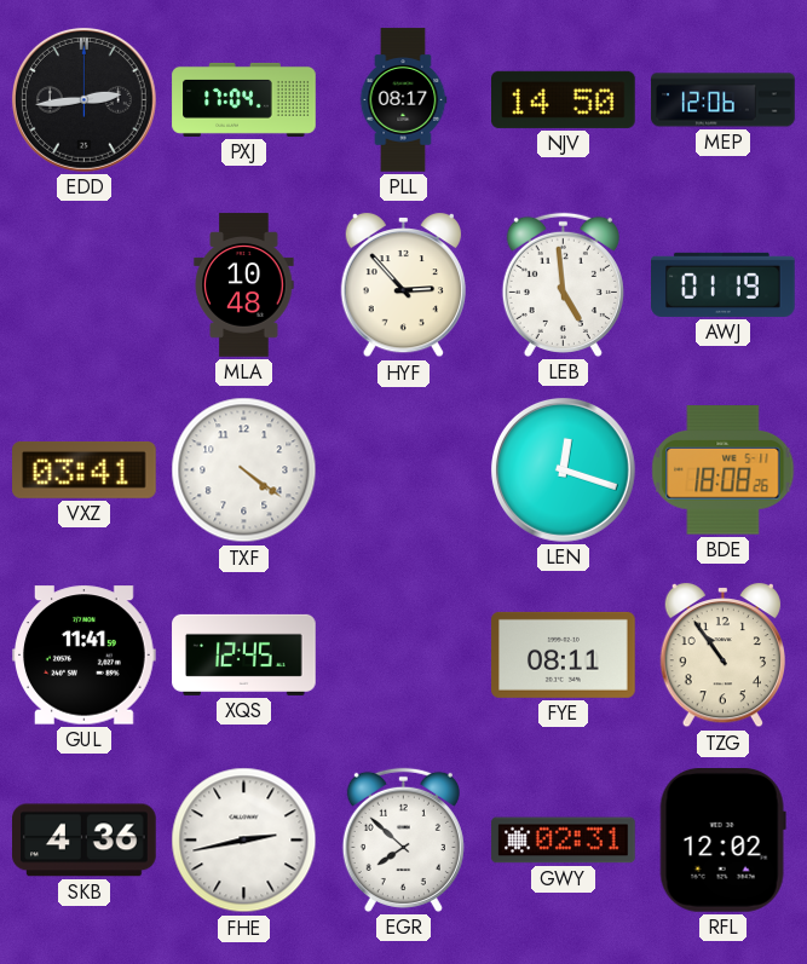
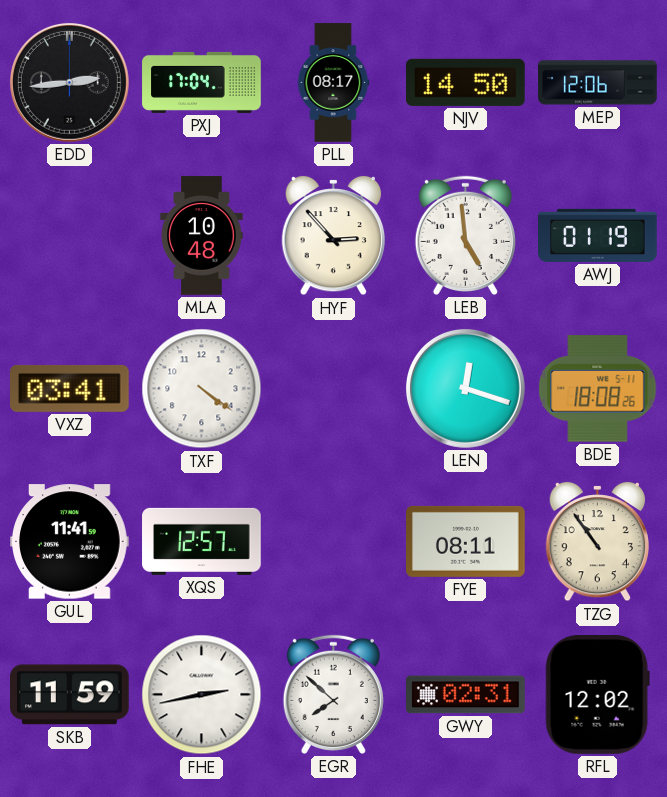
XQS: 12:45 -> 12:57 (202, 541)
SKB: 4:36 -> 11:59 (70, 695)
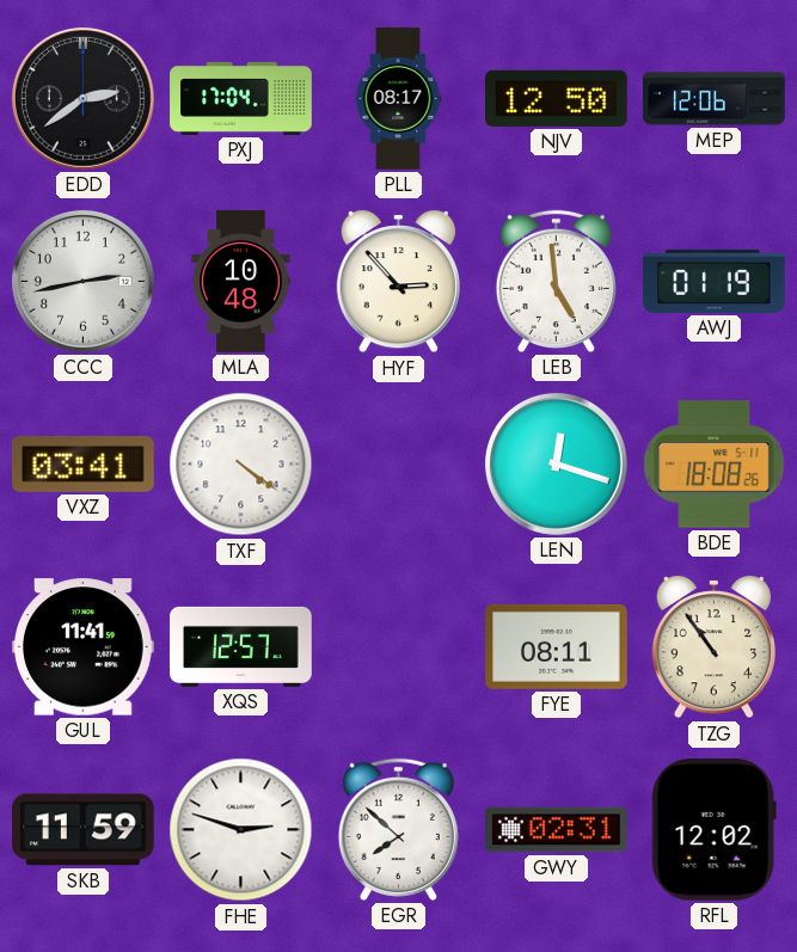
EDD: 2:44 -> 2:39 (82, 98)
NJV: 14:50 -> 12:50 (557, 98)
CCC: none -> 2:43 (82, 281)
FHE: 2:43 -> 2:48 (241, 830)
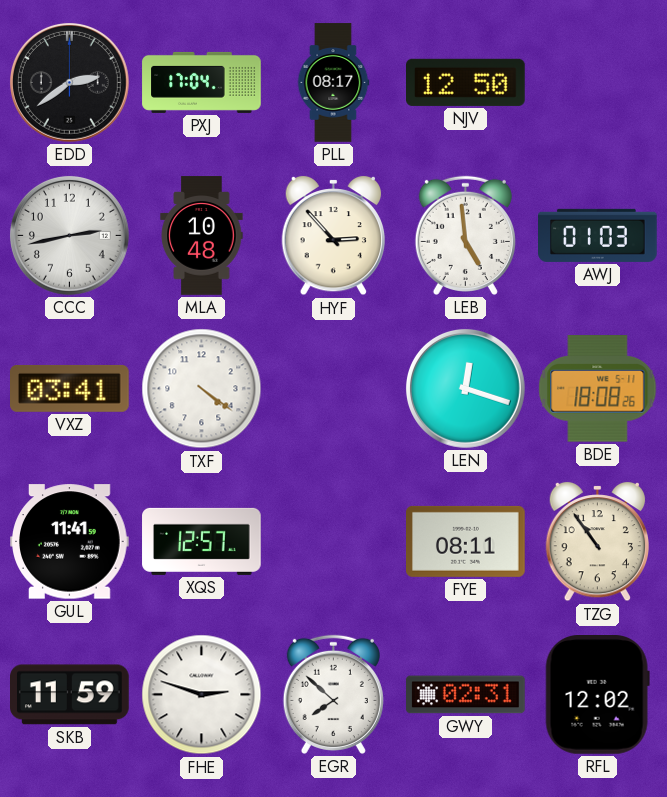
MEP: 12:06 -> none (715, 99)
AWJ: 01:19 -> 01:03 (598, 235)
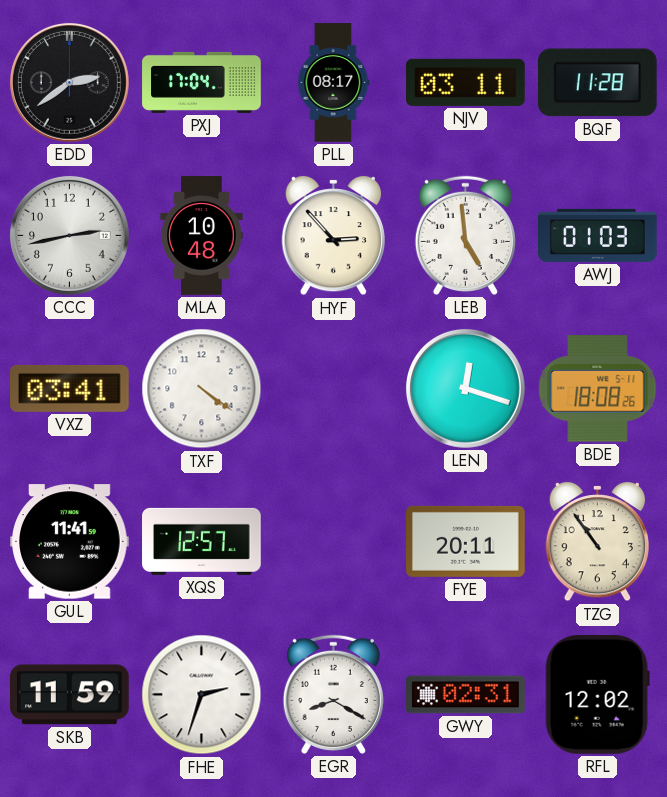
NJV: 12:50 -> 03:11 (466, 82)
BQF: none -> 11:28 (597, 83)
FYE: 08:11 -> 20:11 (466, 541)
FHE: 2:48 -> 2:33 (202, 695)
EGR: 7:52 -> 8:20 (333, 694)
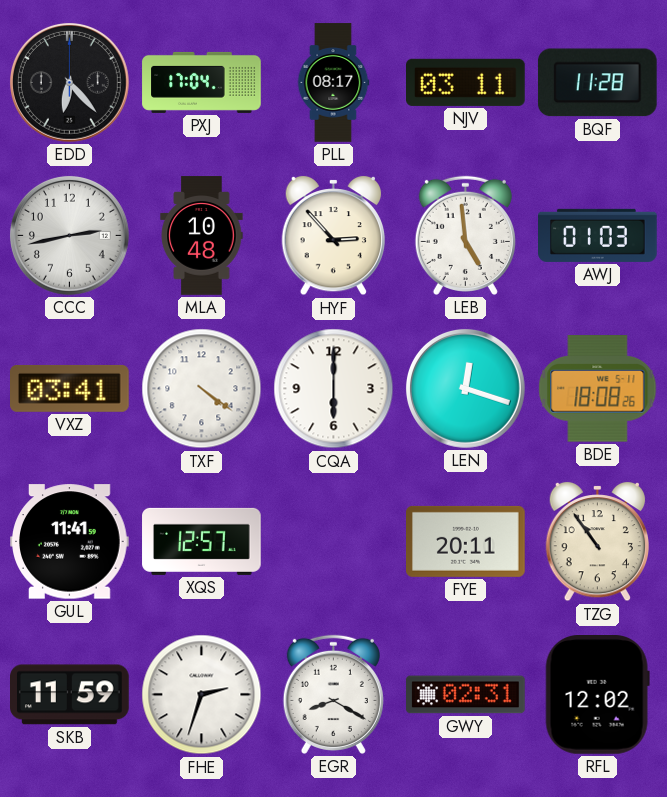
EDD: 2:39 -> 6:23 (69, 82)
CQA: none -> 6:00 (334, 389)
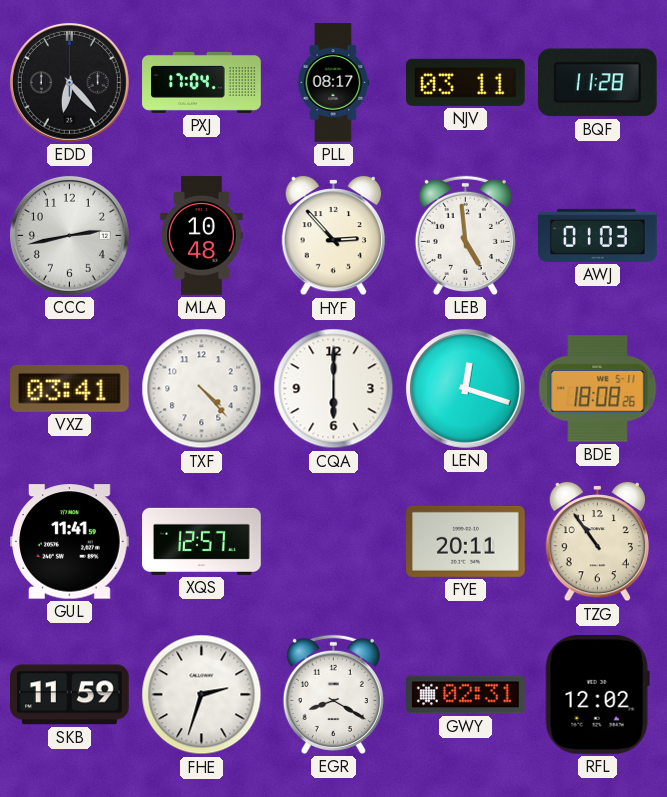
TXF: 4:21 -> 4:23 (202, 389)
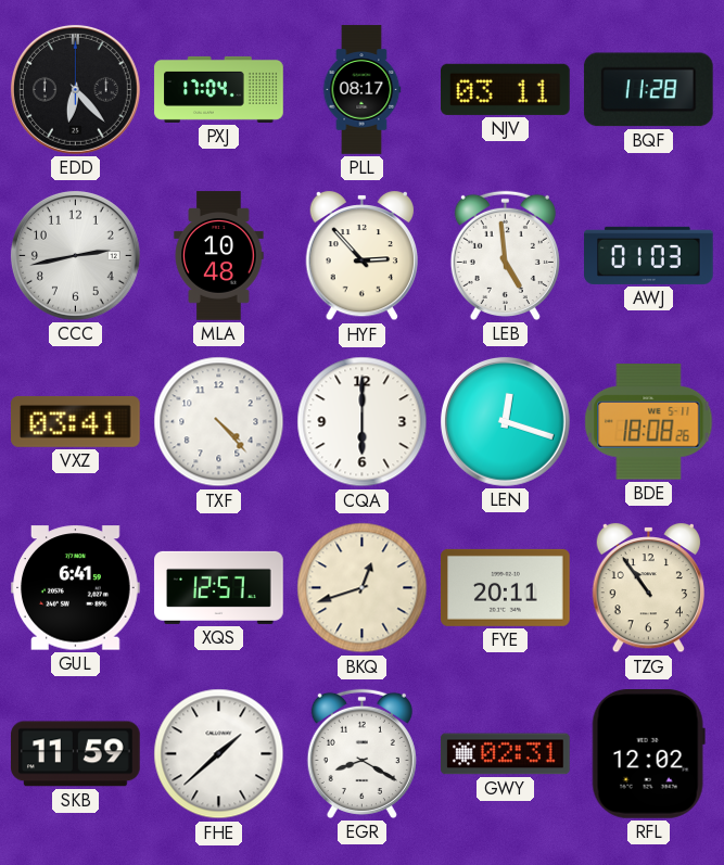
GUL: 11:41 -> 6:41 (76, 588)
BKQ: none -> 12:42 (363, 588)
FHE: 2:33 -> 1:38 (219, 754)
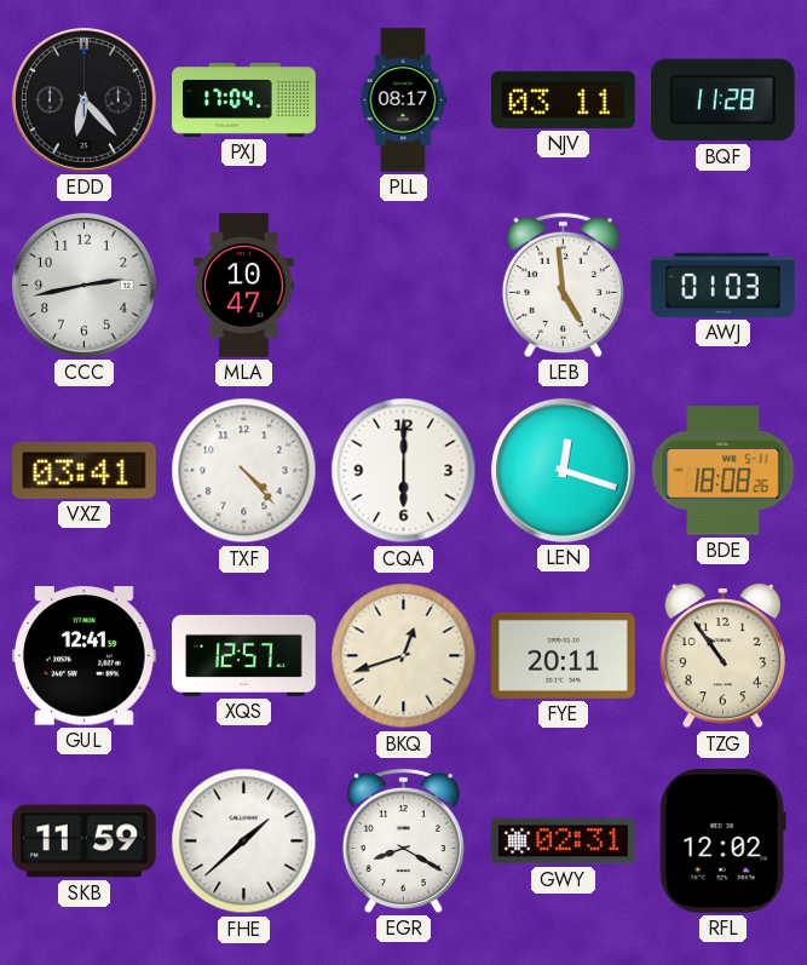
MLA: 10:48 -> 10:47 (244, 286)
HYF: 2:53 -> none (361, 256)
GUL: 6:41 -> 12:41 (85, 656)
